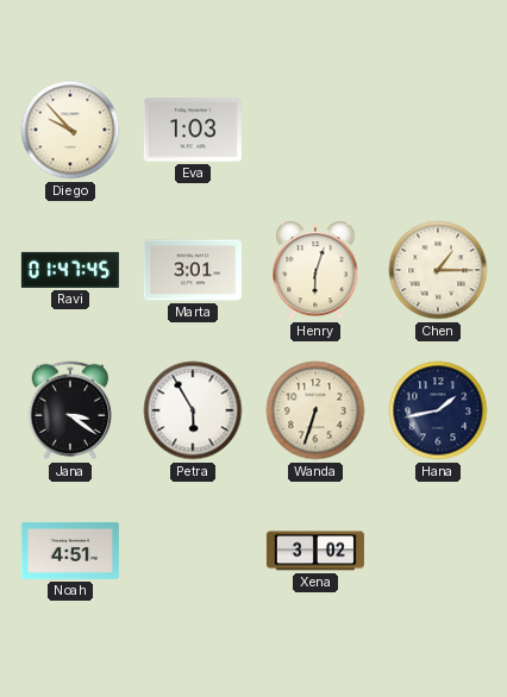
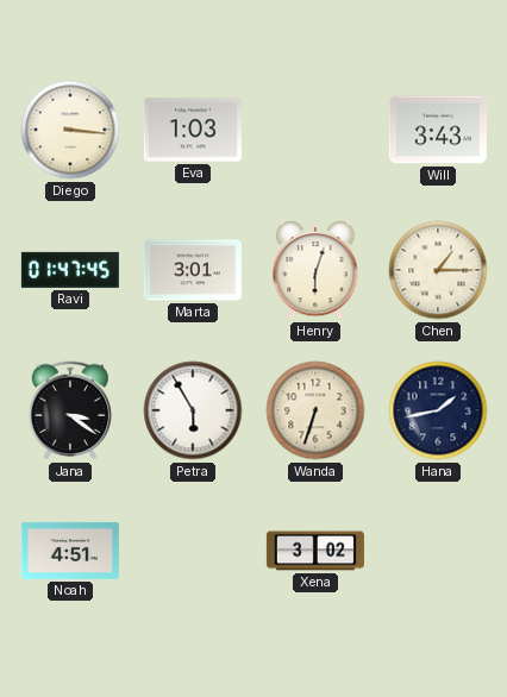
Diego: 9:53 -> 3:16 (70, 130)
Will: none -> 3:43 (438, 130)
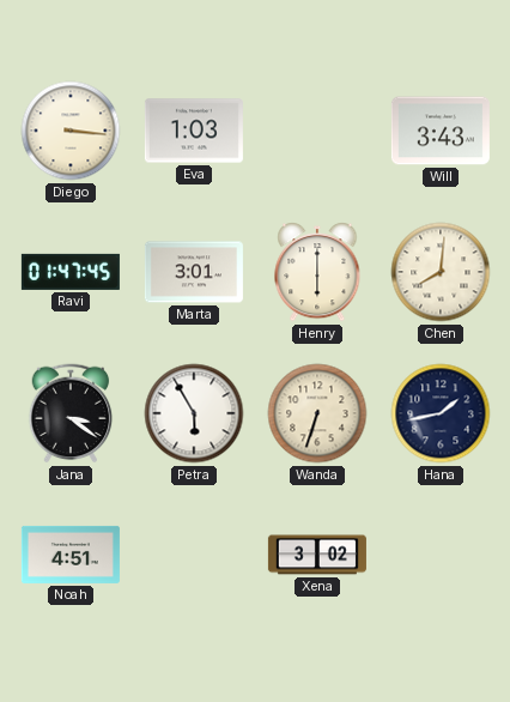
Henry: 6:03 -> 6:00 (317, 273)
Chen: 1:15 -> 8:01 (441, 272)
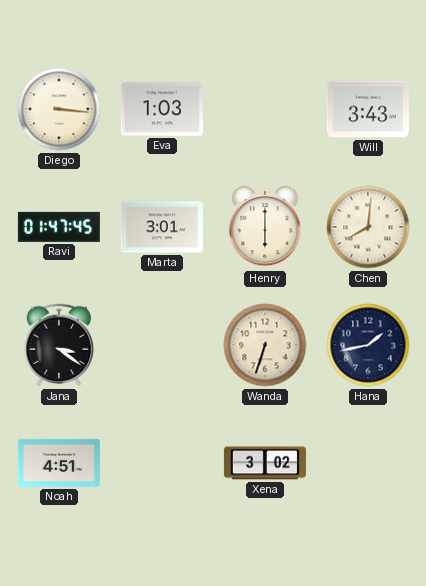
Petra: 5:55 -> none (194, 413)
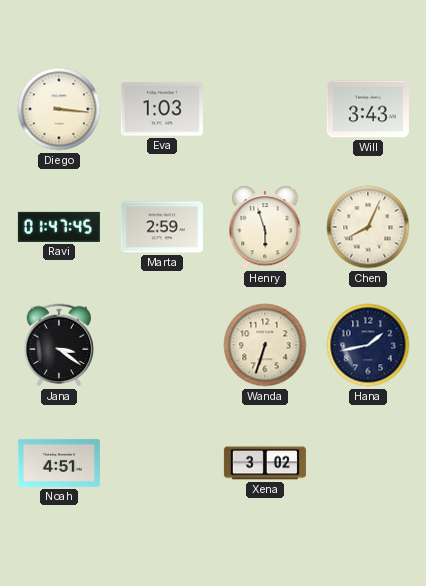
Marta: 3:01 -> 2:59 (162, 227)
Henry: 6:00 -> 5:57 (265, 228)
Chen: 8:01 -> 8:04 (368, 227)
